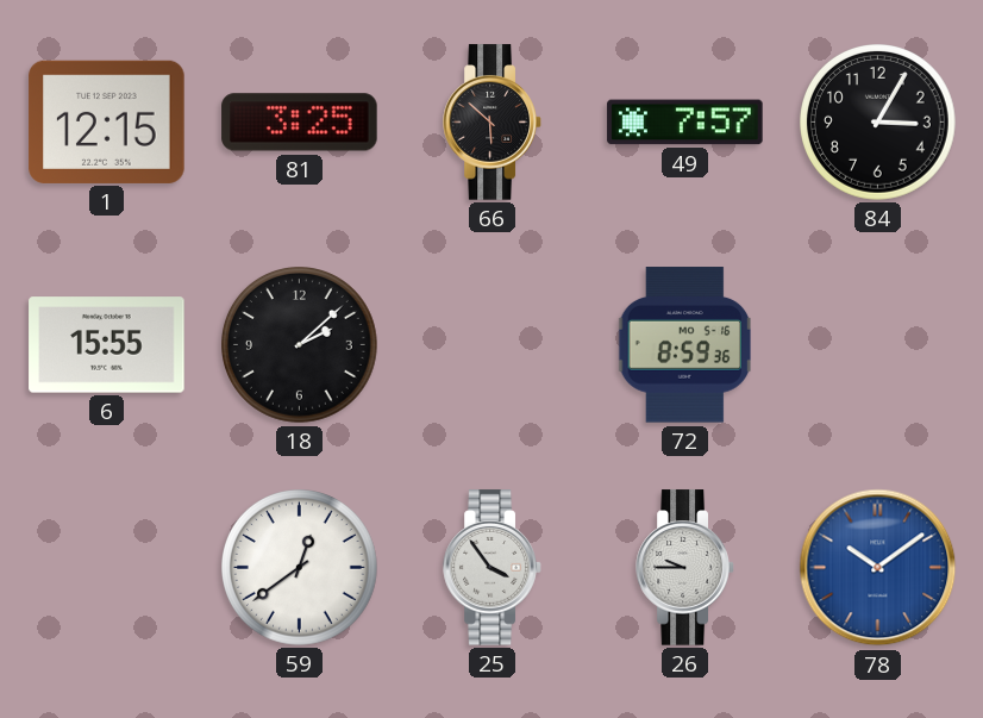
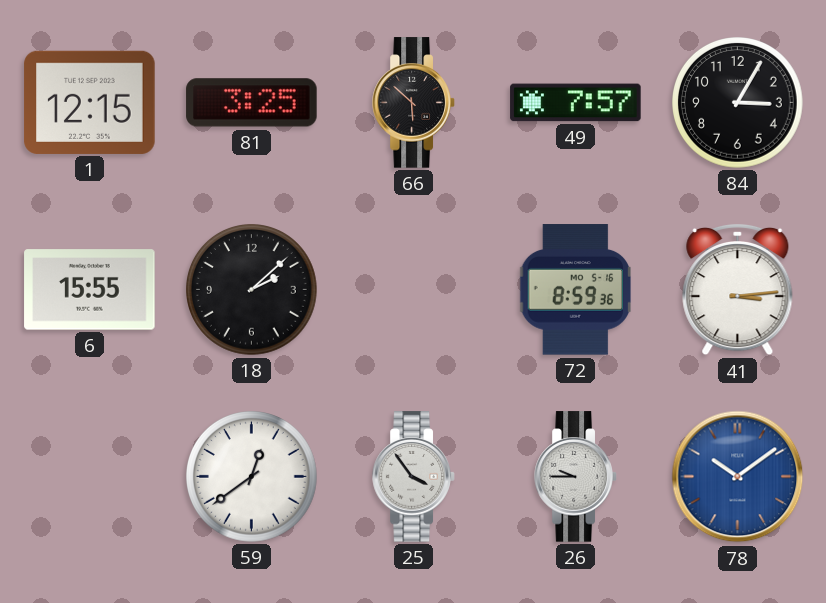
41: none -> 3:14 (738, 290)
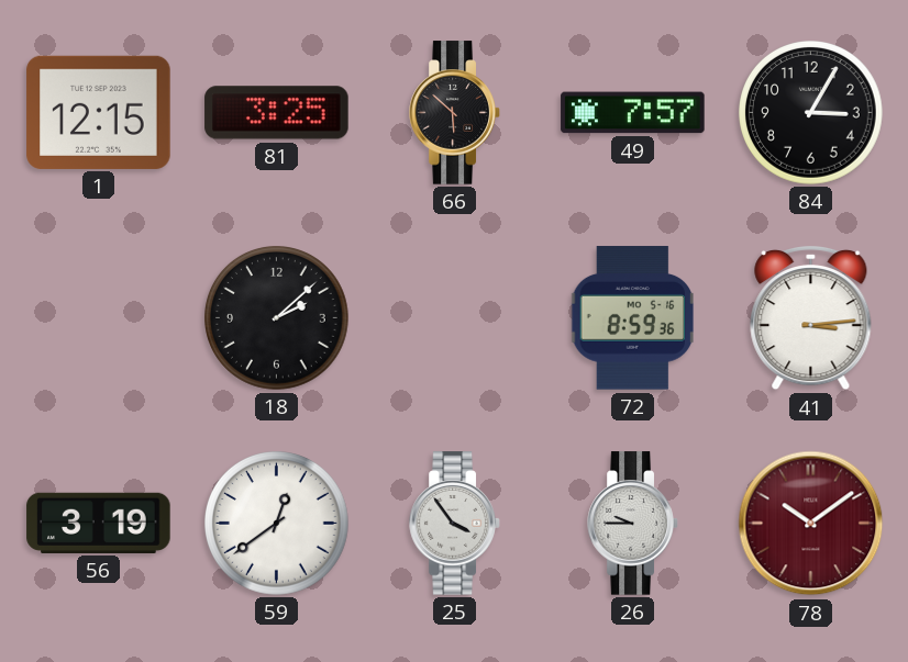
6: 15:55 -> none (90, 290)
56: none -> 3:19 (99, 523)
78 dial: blue -> burgundy (811, 524)
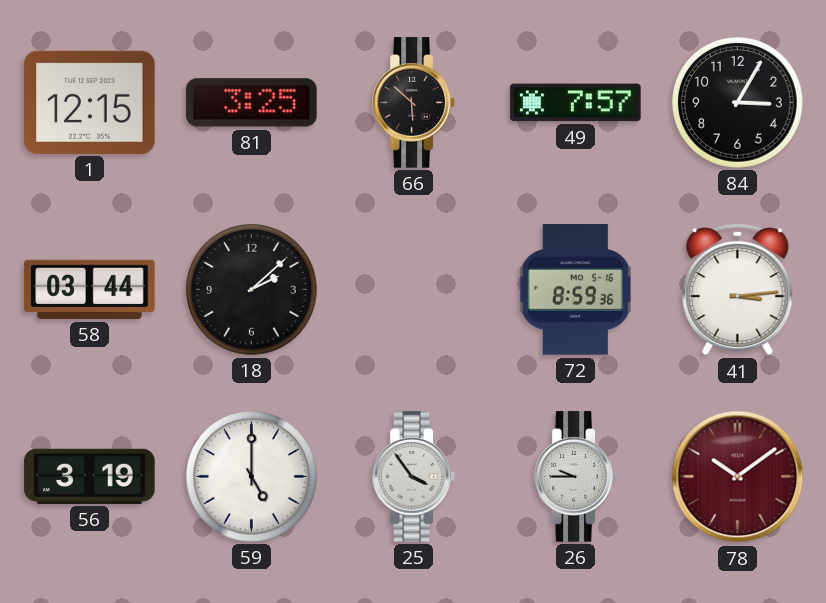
58: none -> 03:44 (90, 289)
59: 12:39 -> 5:00 (252, 477)
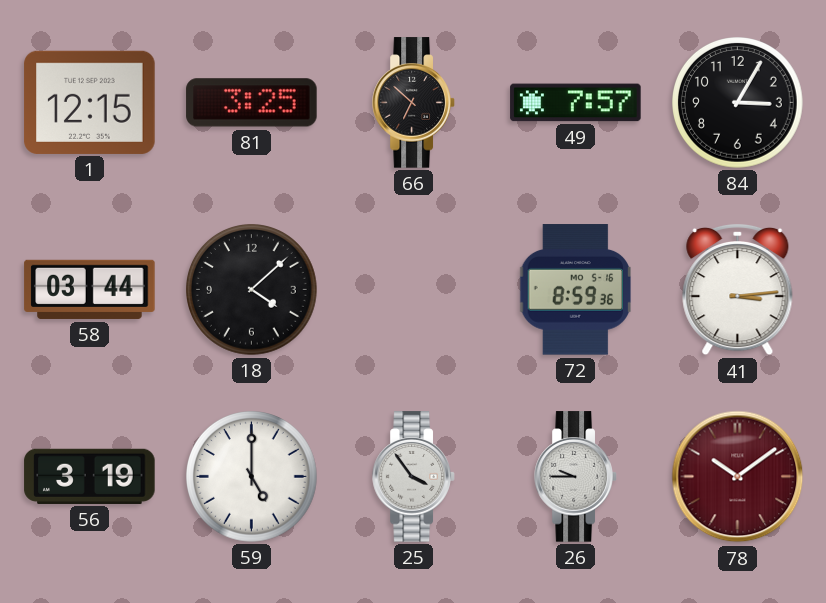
66: 5:52 -> 6:52 (414, 103)
18: 2:08 -> 4:08 (252, 290)
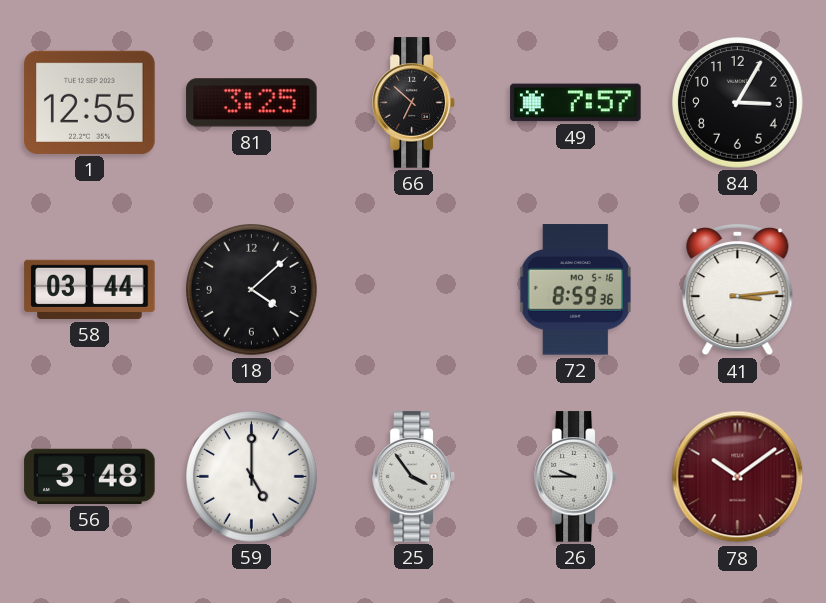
1: 12:15 -> 12:55 (90, 102)
56: 3:19 -> 3:48 (90, 476)
